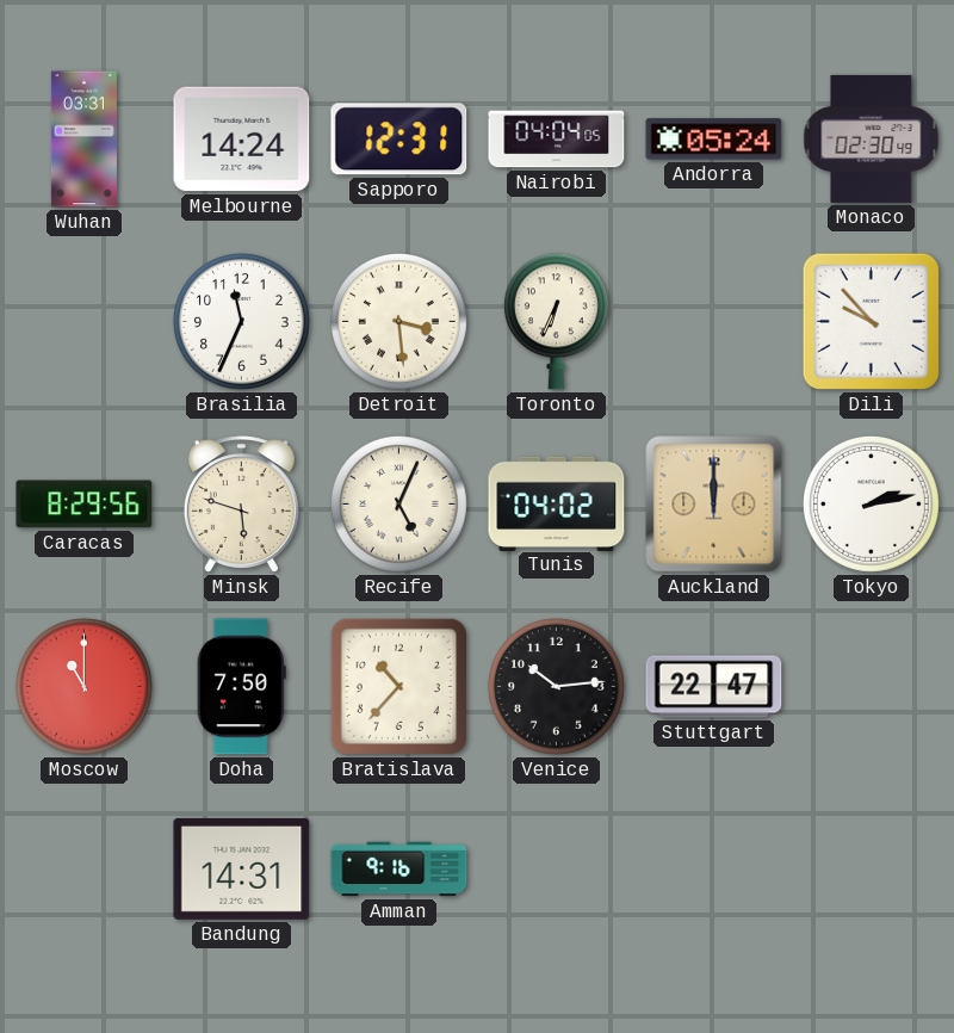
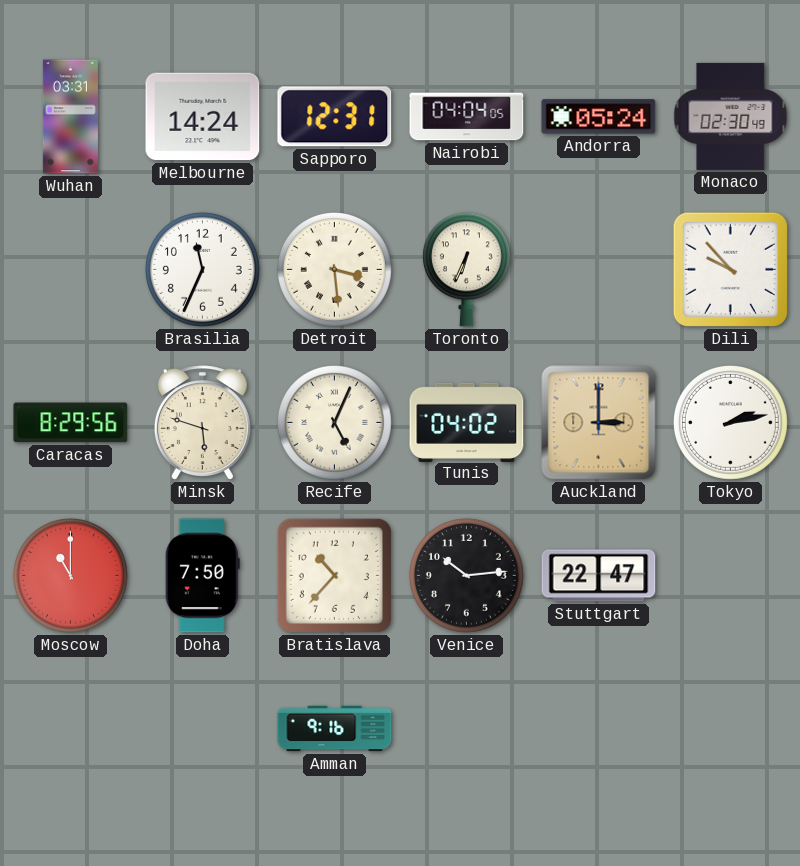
Auckland: 12:00 -> 3:00 (599, 423)
Bandung: 14:31 -> none (242, 868)
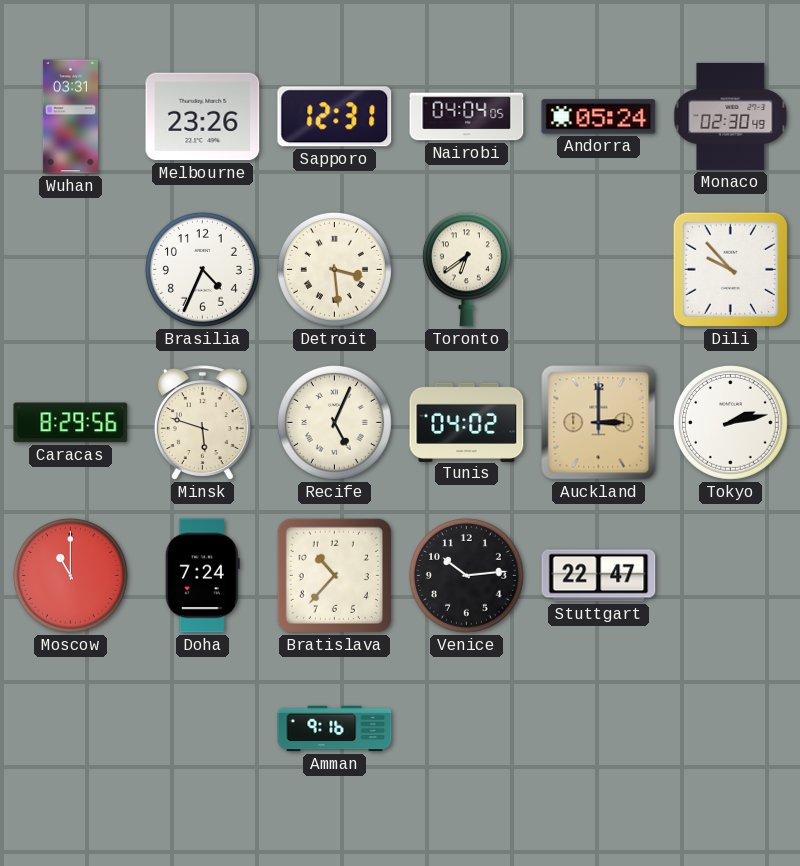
Melbourne: 14:24 -> 23:26 (203, 117)
Brasilia: 11:34 -> 4:34 (202, 269)
Toronto: 6:34 -> 6:39 (466, 270)
Doha: 7:50 -> 7:24 (202, 576)
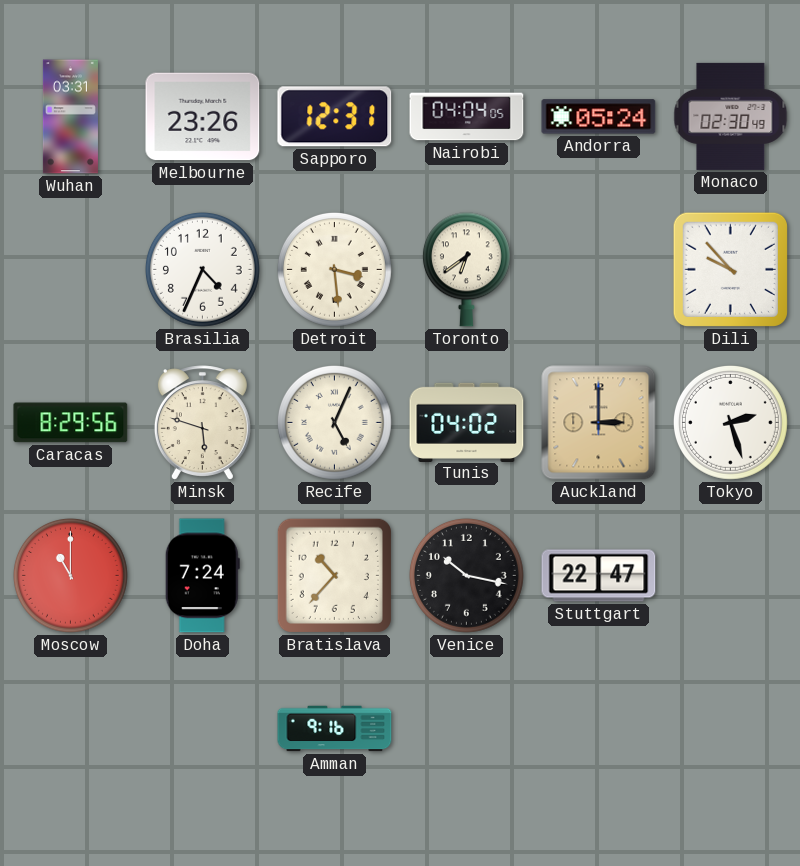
Tokyo: 2:13 -> 2:27 (730, 422)
Venice: 10:14 -> 10:17 (466, 575)
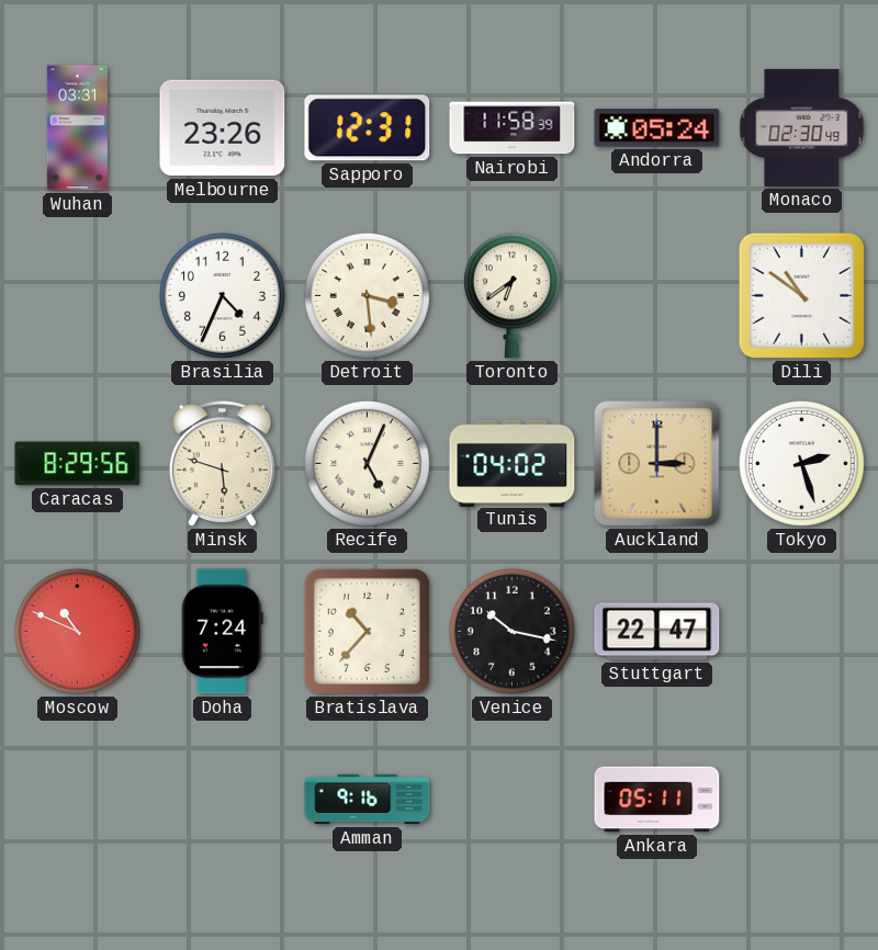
Nairobi: 04:04 -> 11:58 (513, 128)
Dili: 9:53 -> 10:51 (801, 295)
Moscow: 11:00 -> 10:49 (77, 631)
Ankara: none -> 05:11 (657, 800)
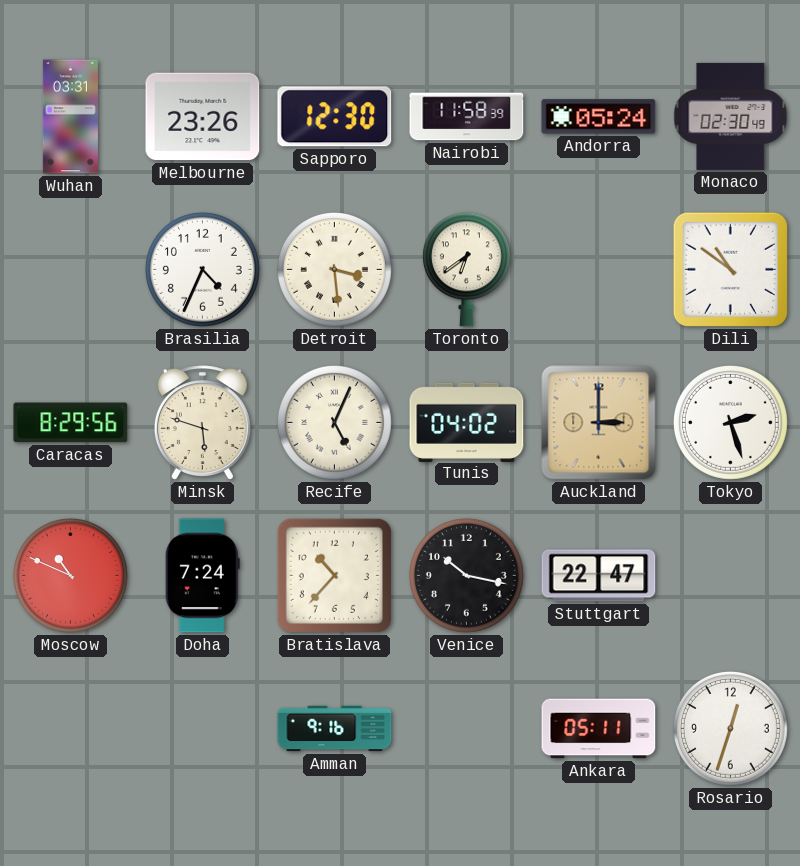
Sapporo: 12:31 -> 12:30 (335, 117)
Rosario: none -> 12:33 (730, 728)
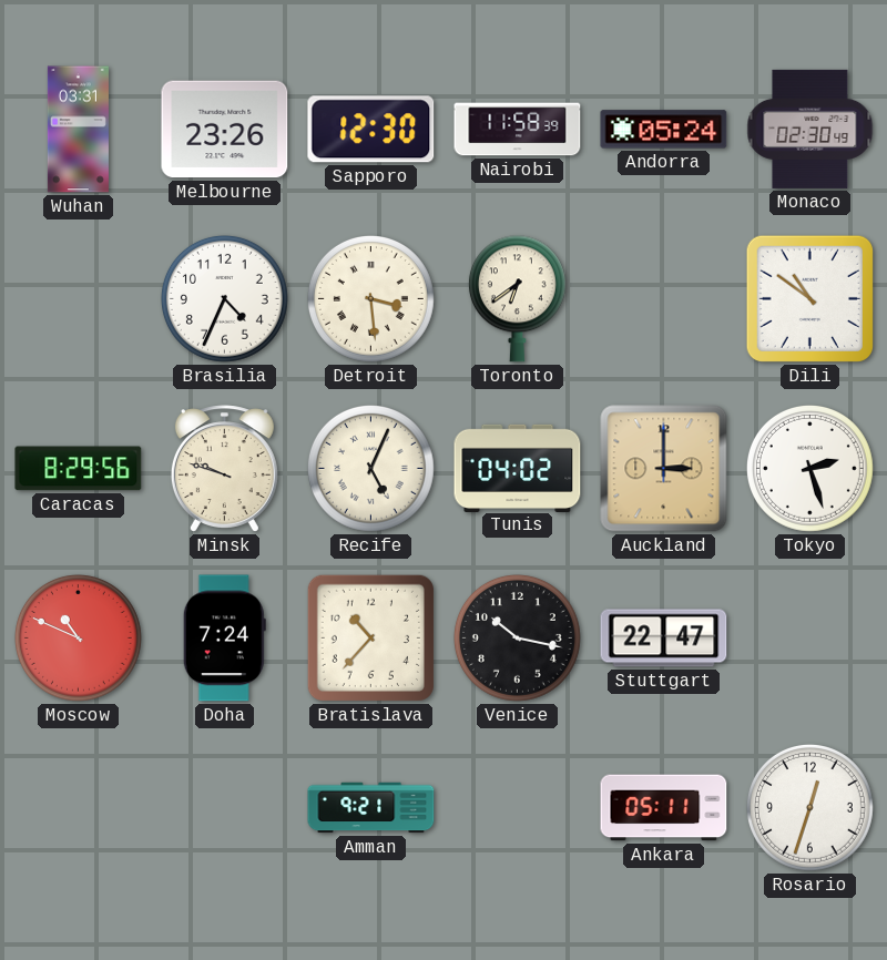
Minsk: 5:48 -> 9:48 (224, 469)
Amman: 9:16 -> 9:21 (371, 808)
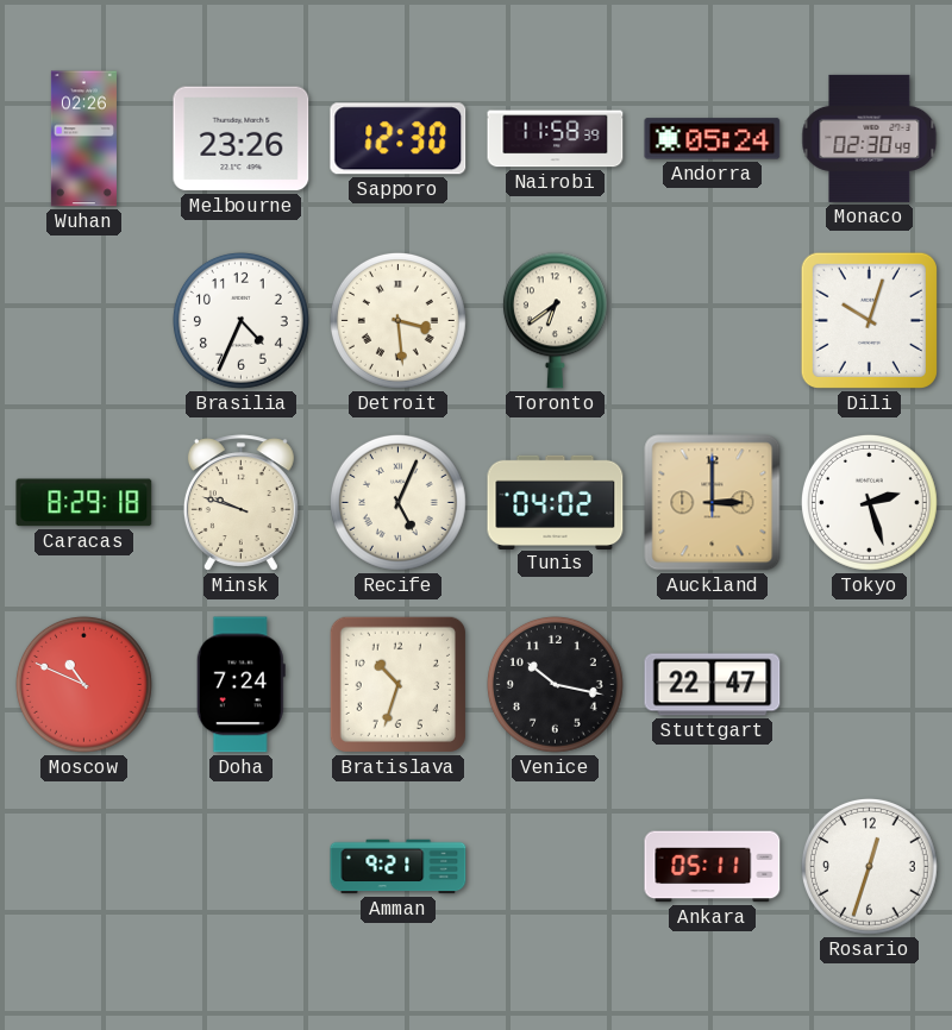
Wuhan: 03:31 -> 02:26 (83, 139)
Dili: 10:51 -> 10:03 (869, 320)
Caracas: 8:29:56 -> 8:29:18 (84, 503)
Bratislava: 10:37 -> 10:33 (397, 684)
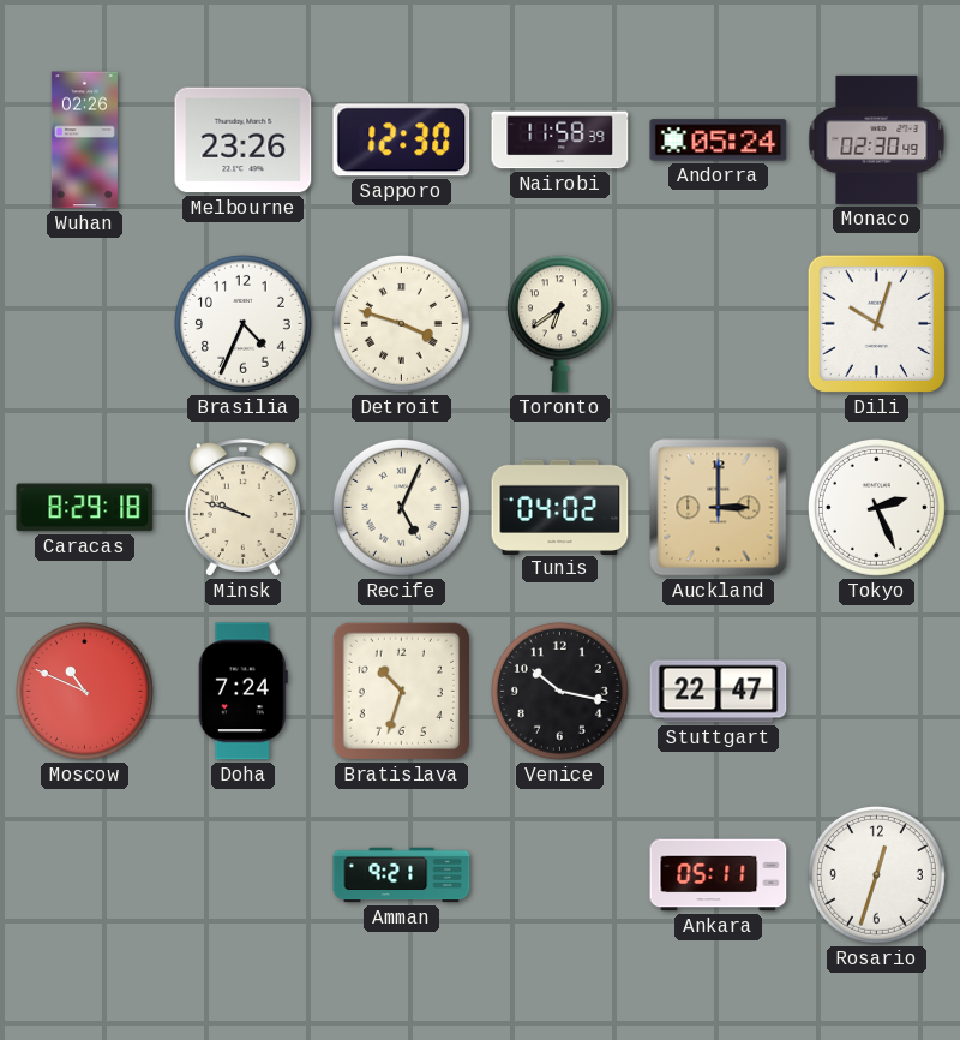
Detroit: 3:29 -> 3:48 (401, 323)
Tokyo: 2:27 -> 2:26 (876, 507)
